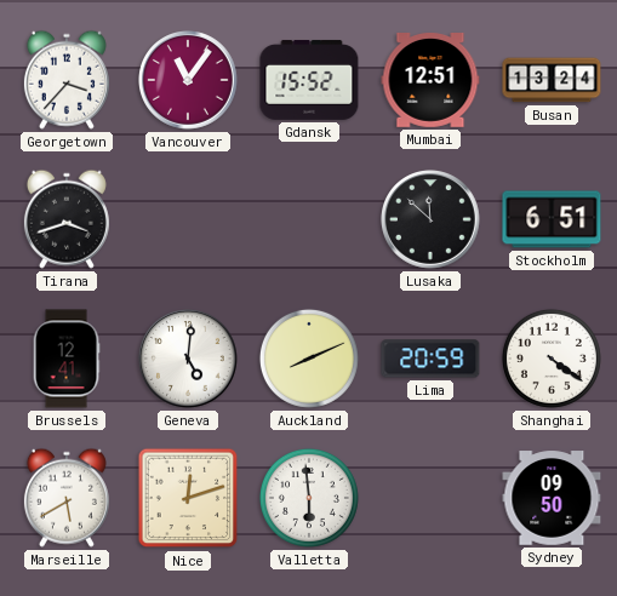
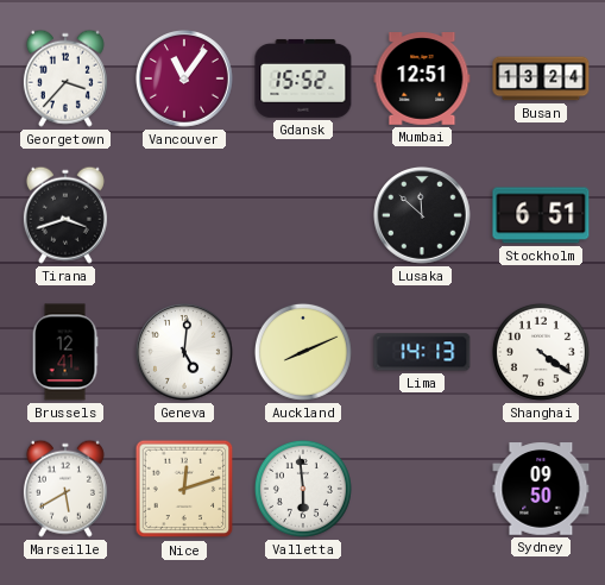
Lima: 20:59 -> 14:13 (422, 352)
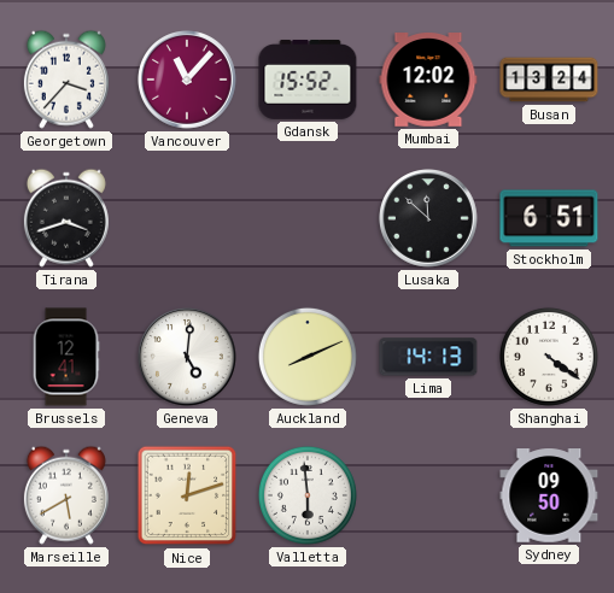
Vancouver: 11:06 -> 11:07 (188, 81)
Mumbai: 12:51 -> 12:02 (428, 81)
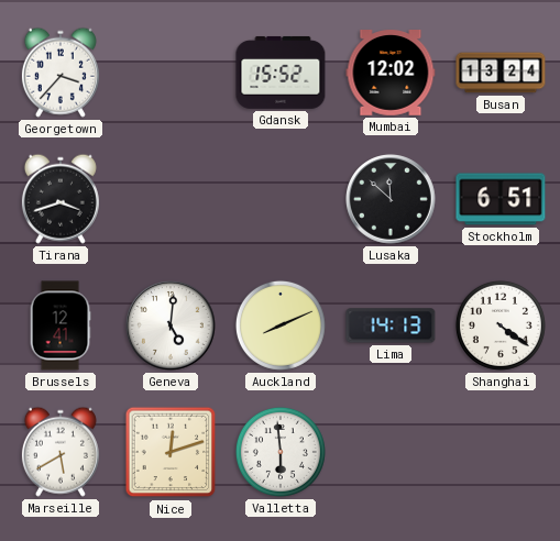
Vancouver: 11:07 -> none (188, 81)
Sydney: 09:50 -> none (549, 495)
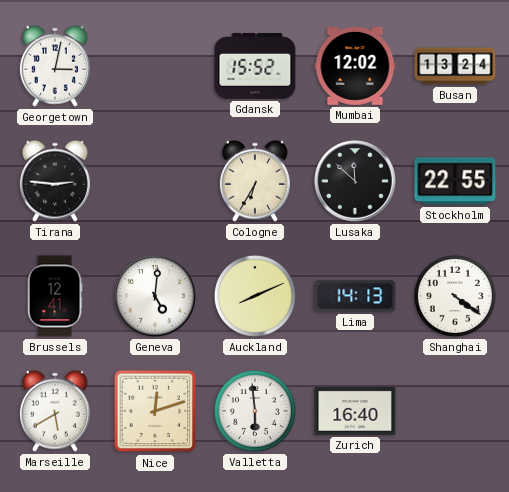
Georgetown: 3:37 -> 3:02 (55, 66)
Tirana: 3:42 -> 2:46 (55, 181)
Cologne: none -> 6:35 (255, 181)
Stockholm: 6:51 -> 22:55 (455, 181)
Zurich: none -> 16:40 (355, 411)
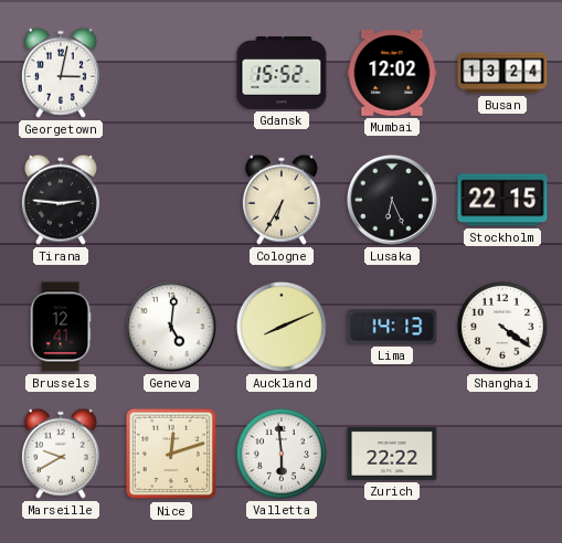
Lusaka: 11:52 -> 6:26 (393, 201)
Stockholm: 22:55 -> 22:15 (502, 200)
Marseille: 5:40 -> 9:40 (61, 454)
Zurich: 16:40 -> 22:22 (392, 454)
